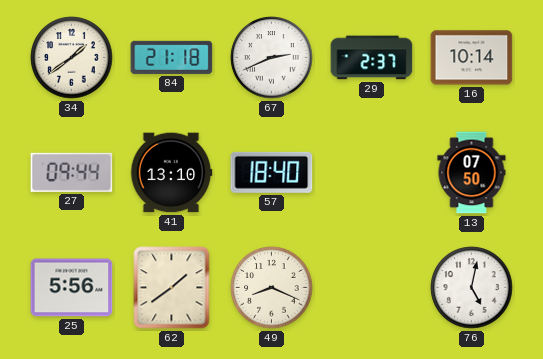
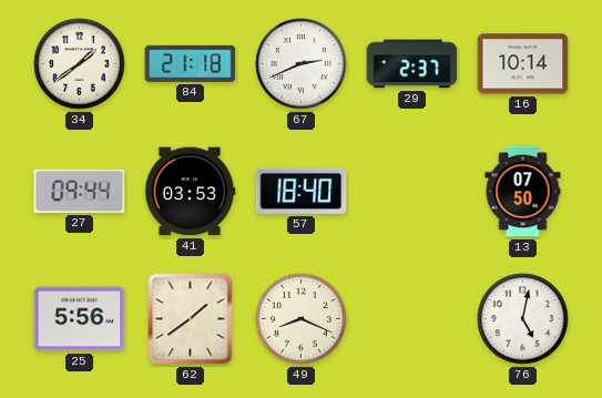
41: 13:10 -> 03:53 (190, 192)
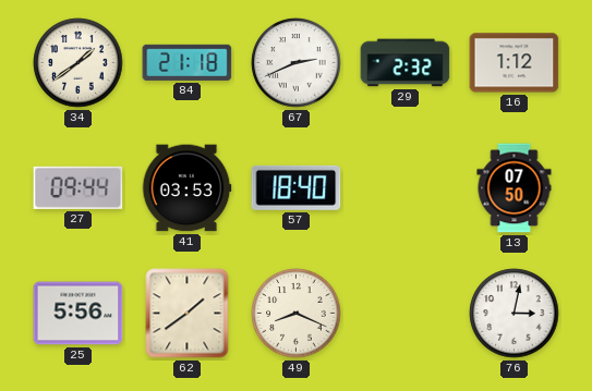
29: 2:37 -> 2:32 (406, 63)
16: 10:14 -> 1:12 (515, 63)
76: 5:02 -> 3:02 (515, 314)
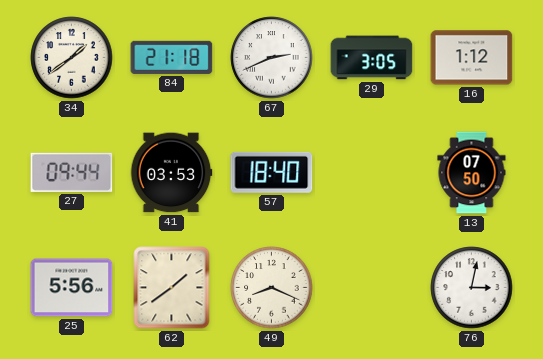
29: 2:32 -> 3:05 (372, 58)
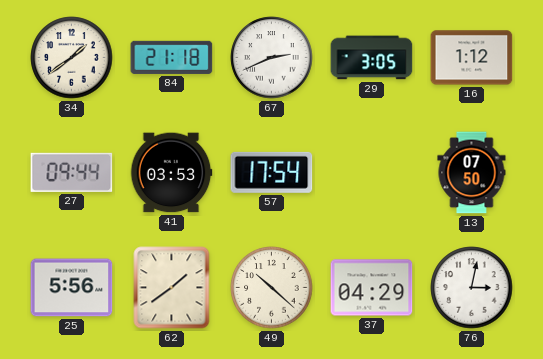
57: 18:40 -> 17:54 (272, 172)
49: 8:19 -> 10:22 (272, 288)
37: none -> 04:29 (372, 288)
